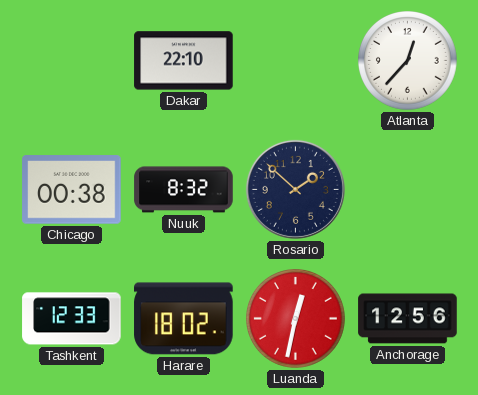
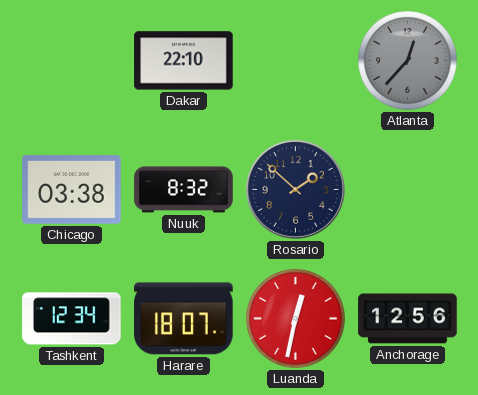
Atlanta dial: white -> grey (408, 61)
Chicago: 00:38 -> 03:38 (72, 190)
Tashkent: 12:33 -> 12:34 (72, 319)
Harare: 18:02 -> 18:07 (184, 319)
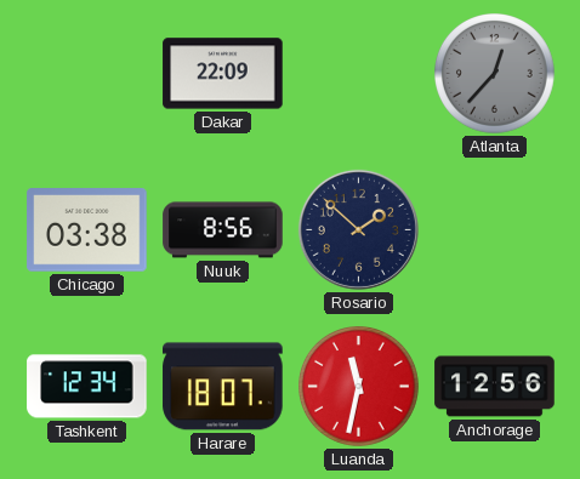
Dakar: 22:10 -> 22:09 (223, 74)
Nuuk: 8:32 -> 8:56 (223, 230)
Luanda: 12:32 -> 11:32 (359, 387)
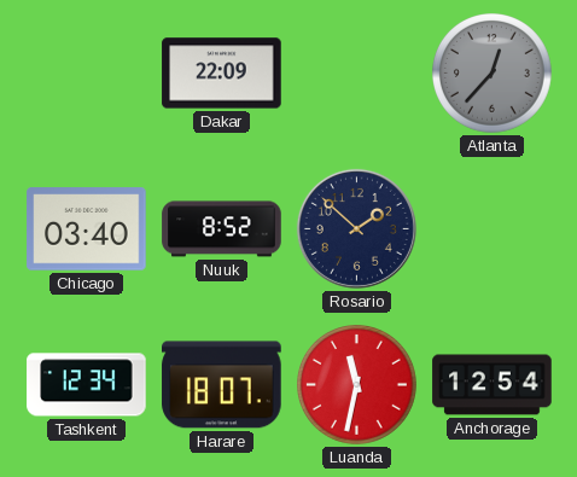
Chicago: 03:38 -> 03:40 (87, 229)
Nuuk: 8:56 -> 8:52 (222, 229)
Anchorage: 12:56 -> 12:54 (493, 385)
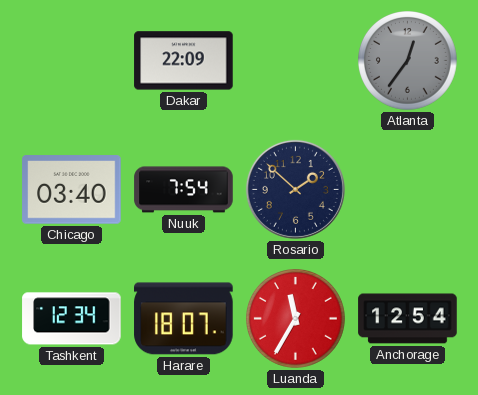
Atlanta: 12:37 -> 12:36 (408, 61)
Nuuk: 8:52 -> 7:54 (184, 190)
Luanda: 11:32 -> 11:35 (296, 319)
